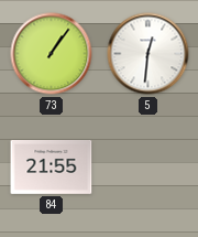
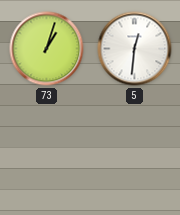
73: 1:06 -> 1:03 (47, 49)
84: 21:55 -> none (52, 166)
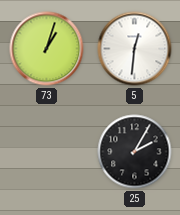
25: none -> 2:05 (135, 152)
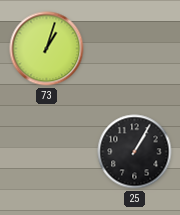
5: 12:31 -> none (135, 49)
25: 2:05 -> 1:05 (135, 152)
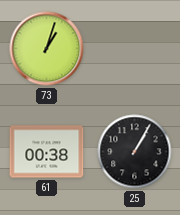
61: none -> 00:38 (47, 152)
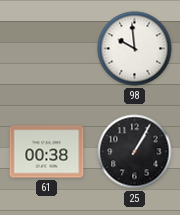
73: 1:03 -> none (47, 49)
98: none -> 9:59 (135, 49)
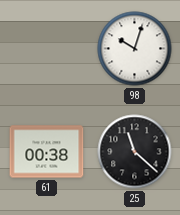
98: 9:59 -> 10:03 (135, 49)
25: 1:05 -> 11:22 (135, 152)
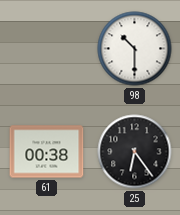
98: 10:03 -> 10:30 (135, 49)
25: 11:22 -> 6:24 (135, 152)
